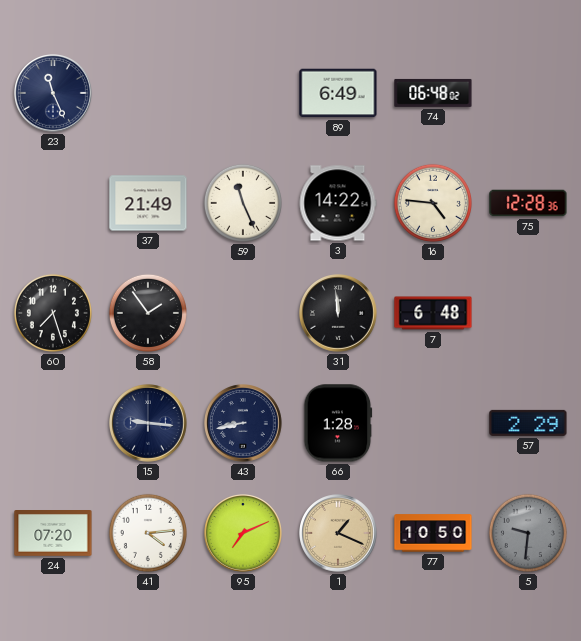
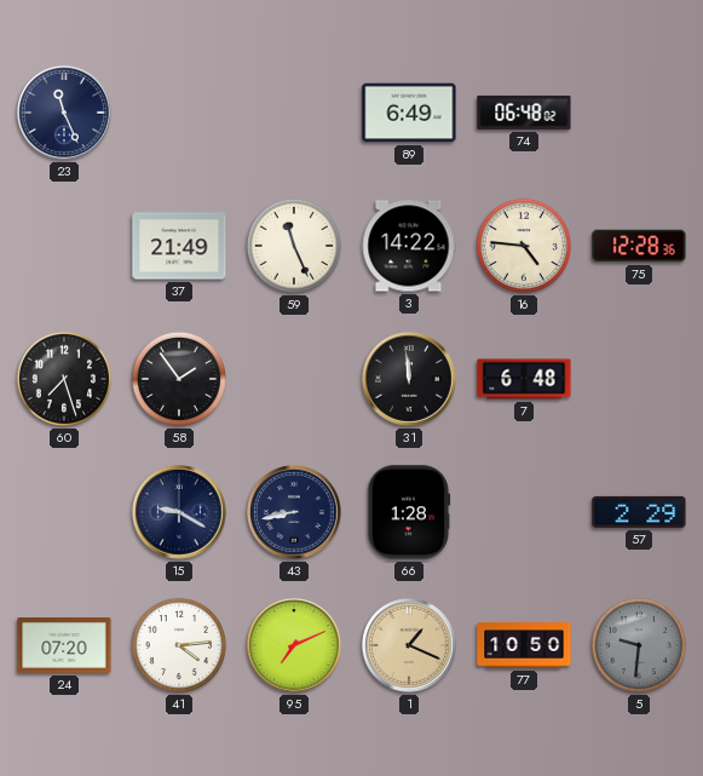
15: 9:16 -> 9:20 (180, 513)
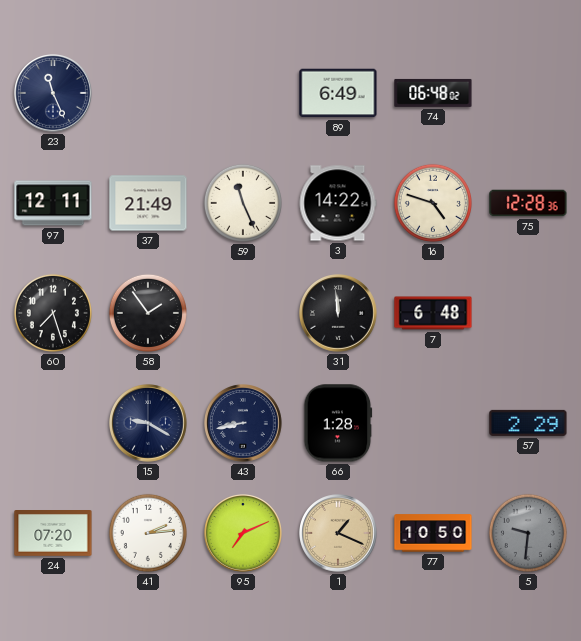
97: none -> 12:11 (53, 203)
16: 4:46 -> 4:48 (433, 203)
41: 4:14 -> 2:14 (148, 533)
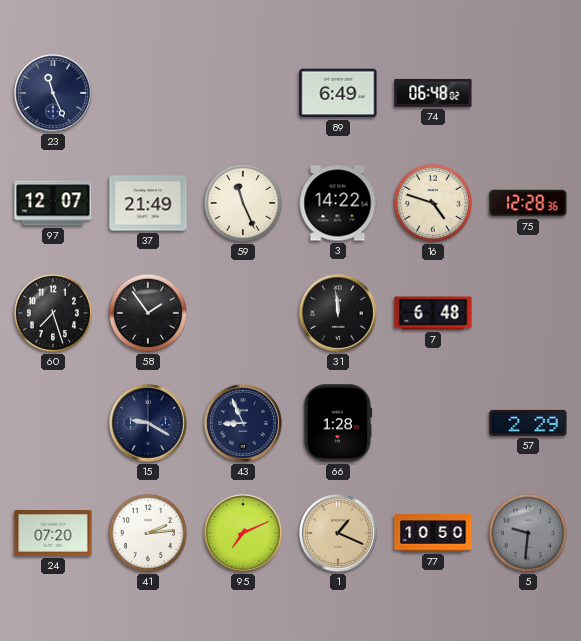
97: 12:11 -> 12:07 (53, 203)
43: 8:43 -> 8:56 (244, 424)
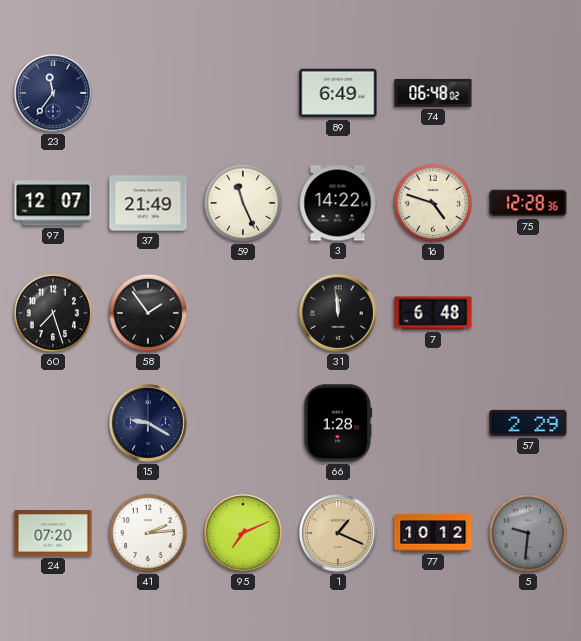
23: 11:26 -> 11:36 (54, 94)
43: 8:56 -> none (244, 424)
77: 10:50 -> 10:12 (433, 533)
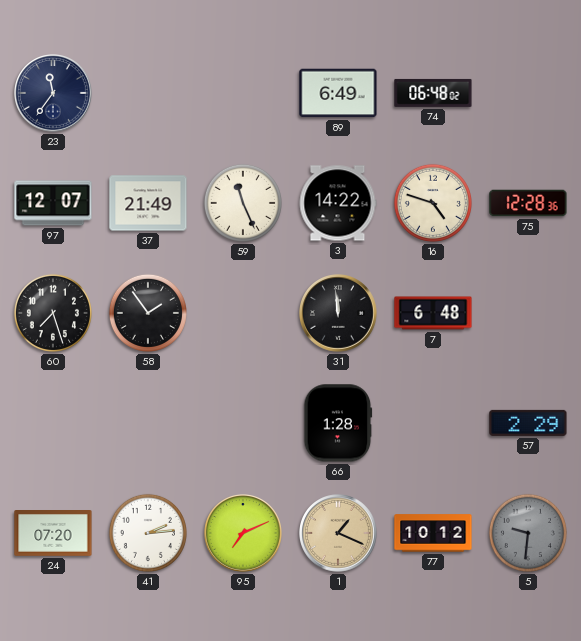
15: 9:20 -> none (149, 424)
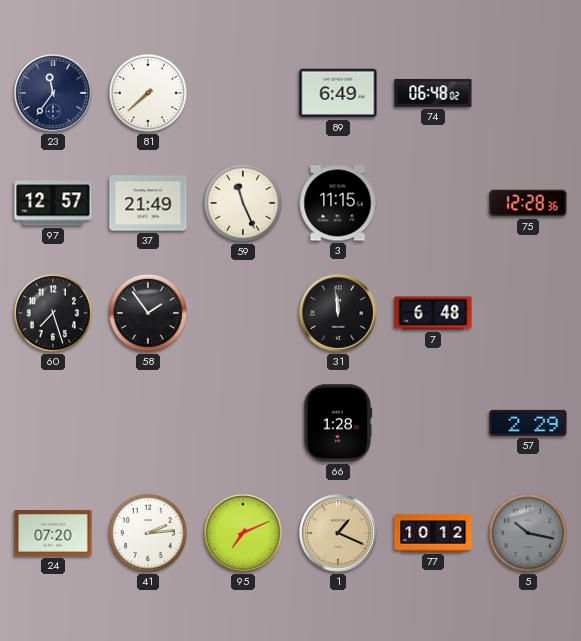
81: none -> 7:38 (148, 93)
97: 12:07 -> 12:57 (53, 203)
3: 14:22 -> 11:15 (338, 203)
16: 4:48 -> none (433, 203)
5: 9:31 -> 10:17 (528, 533)
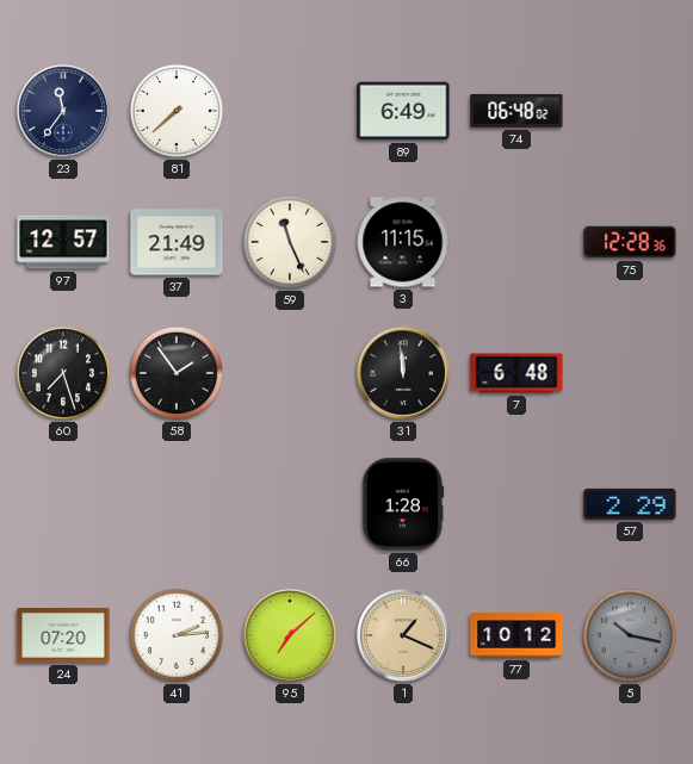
95: 7:11 -> 7:08 (291, 636)
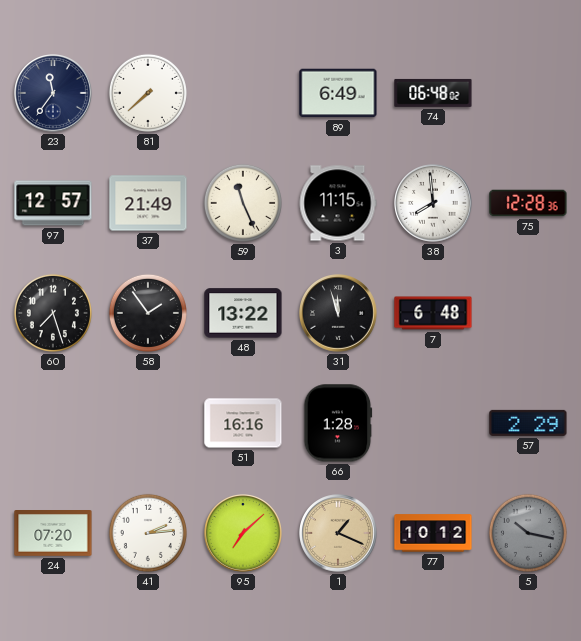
38: none -> 7:59 (434, 204)
48: none -> 13:22 (243, 313)
31: 11:59 -> 11:57 (339, 314)
51: none -> 16:16 (243, 423)
